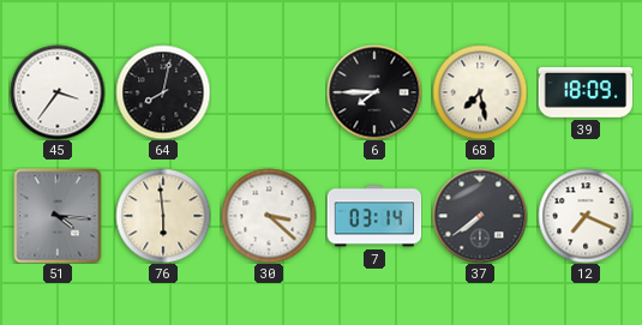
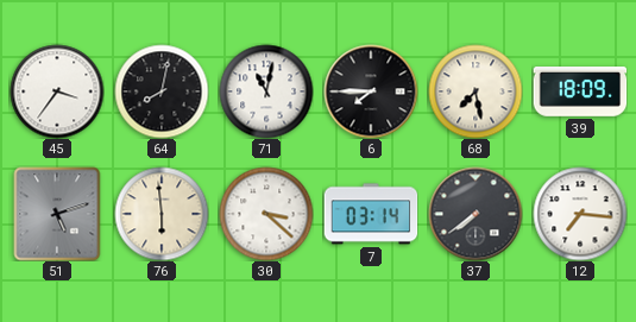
71: none -> 11:02 (266, 91)
51: 4:16 -> 5:12 (57, 214)
12: 7:19 -> 7:16 (580, 214)
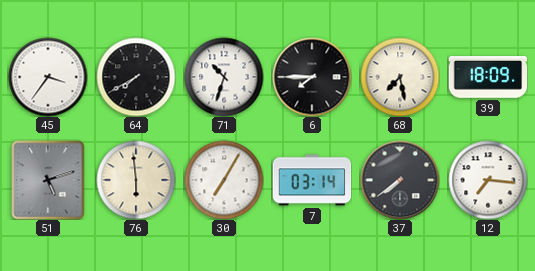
64: 8:02 -> 7:40 (136, 77)
71: 11:02 -> 10:33 (224, 77)
30: 3:22 -> 7:05 (224, 180)
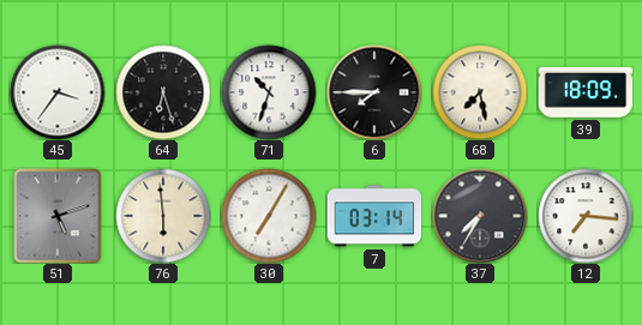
64: 7:40 -> 6:27 (163, 92)
37: 7:39 -> 7:35 (480, 216)
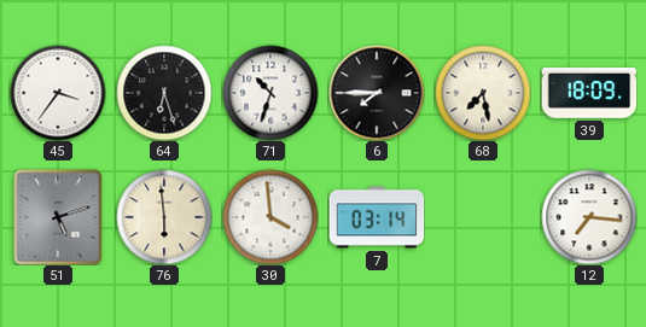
30: 7:05 -> 3:59 (270, 217)
37: 7:35 -> none (480, 216)
